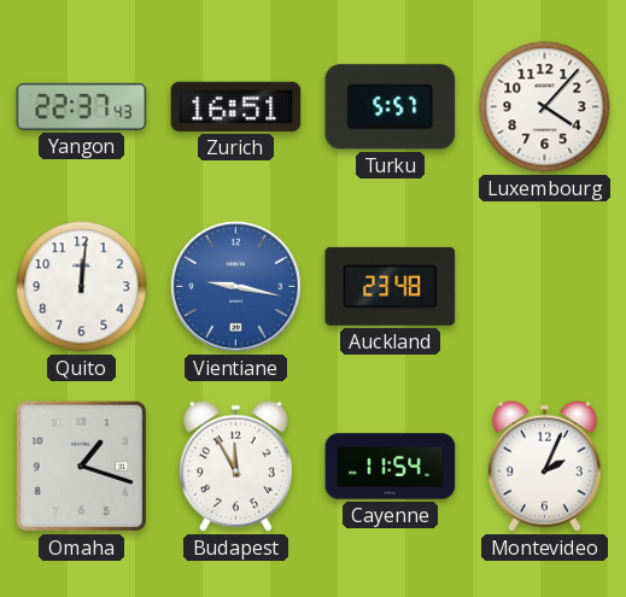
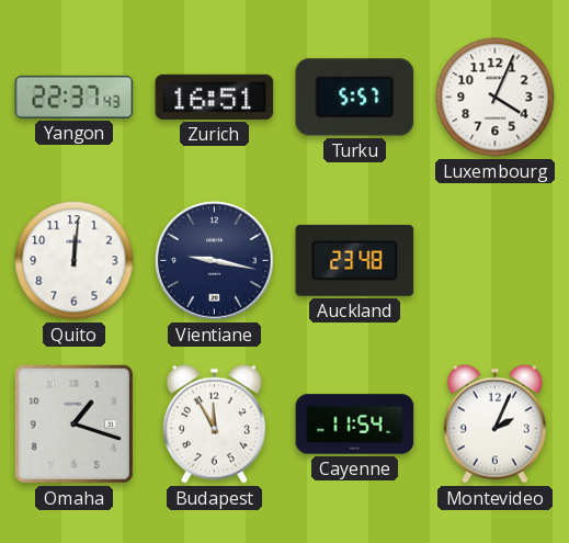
Luxembourg: 4:07 -> 4:04 (496, 98)
Vientiane dial: blue -> navy (215, 261)
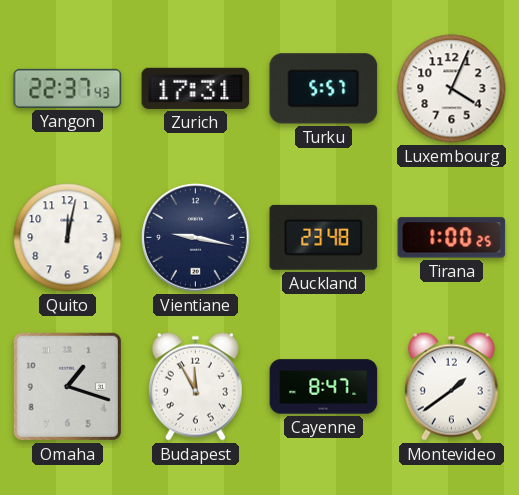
Zurich: 16:51 -> 17:31 (196, 88)
Quito: 12:01 -> 12:02 (68, 238)
Tirana: none -> 1:00 (452, 238)
Cayenne: 11:54 -> 8:47 (324, 387)
Montevideo: 2:04 -> 1:39 (451, 386)
